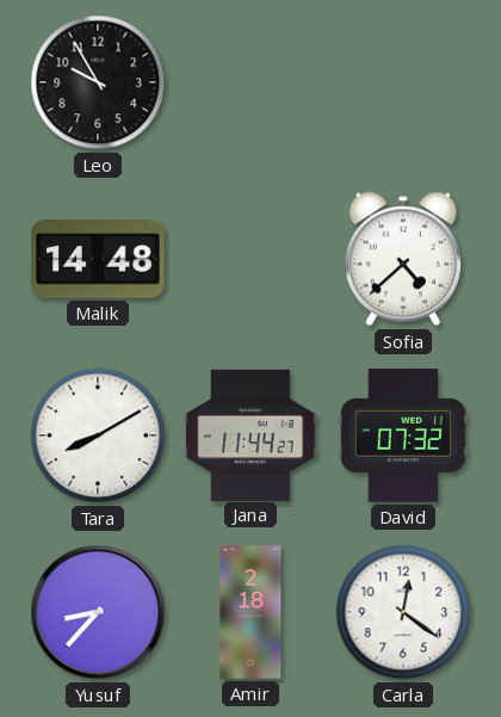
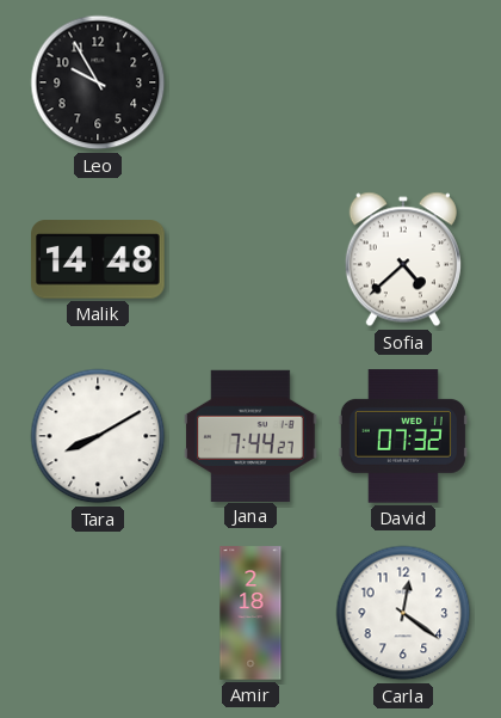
Jana: 11:44 -> 7:44 (250, 435)
Yusuf: 8:37 -> none (98, 612)
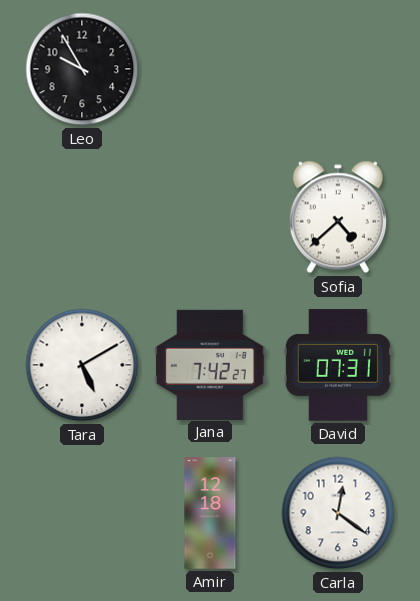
Malik: 14:48 -> none (98, 259)
Tara: 8:10 -> 5:10 (82, 365)
Jana: 7:44 -> 7:42 (210, 364)
David: 07:32 -> 07:31 (338, 365)
Amir: 2:18 -> 12:18 (210, 513)
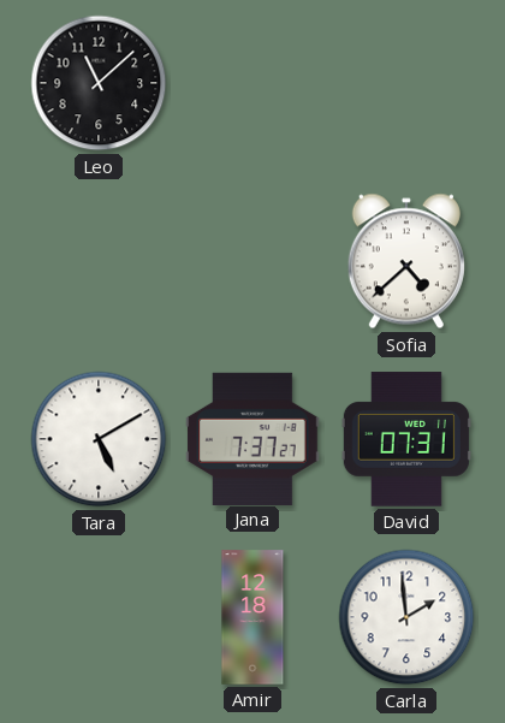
Leo: 9:55 -> 11:08 (99, 83)
Jana: 7:42 -> 7:37 (252, 438)
Carla: 12:21 -> 1:59 (406, 617)
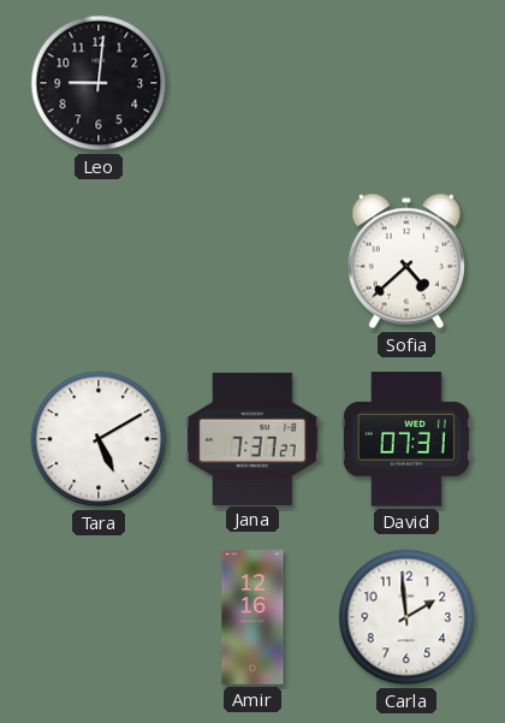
Leo: 11:08 -> 9:01 (99, 83)
Amir: 12:18 -> 12:16 (252, 617)
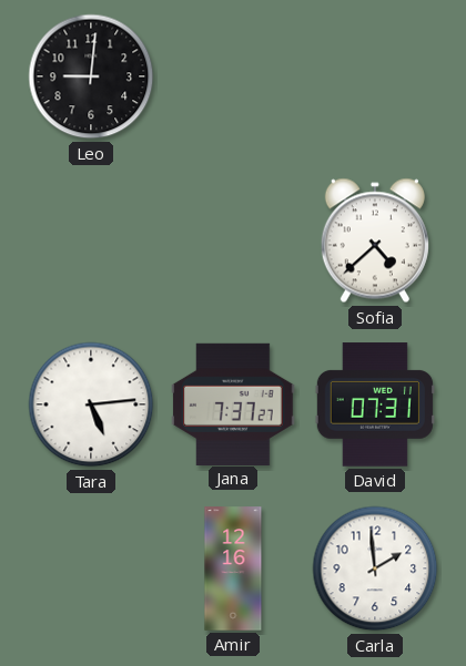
Tara: 5:10 -> 5:14 (91, 404)
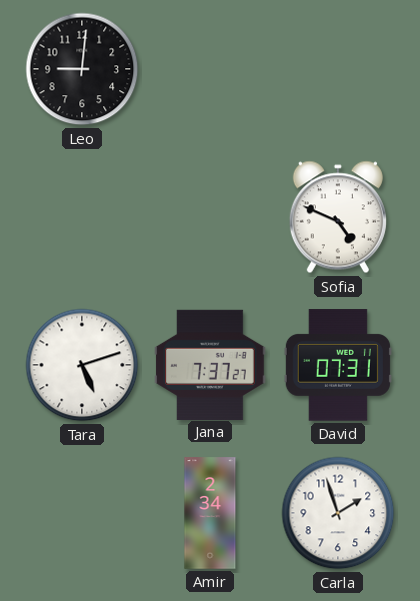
Sofia: 4:38 -> 4:49 (338, 217)
Tara: 5:14 -> 5:12 (82, 365)
Amir: 12:16 -> 2:34 (210, 513)
Carla: 1:59 -> 1:57 (338, 513)
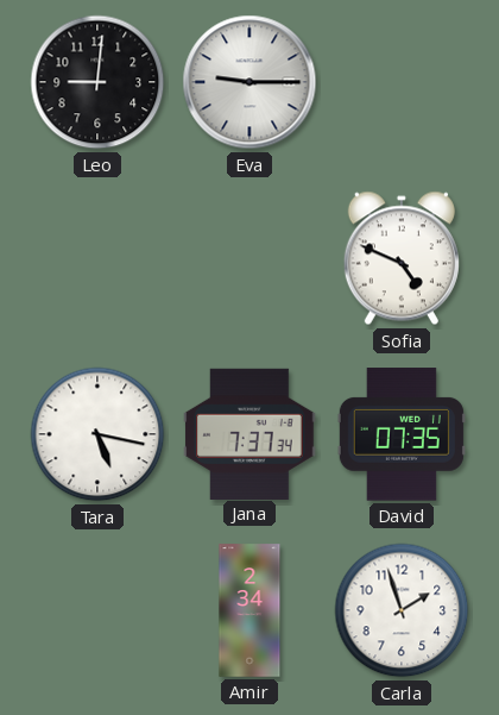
Eva: none -> 9:15 (249, 82)
Tara: 5:12 -> 5:17 (97, 434)
Jana: 7:37:27 -> 7:37:34 (249, 433)
David: 07:31 -> 07:35 (402, 434)
